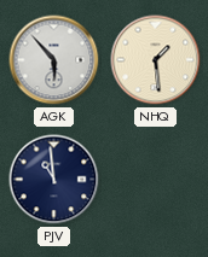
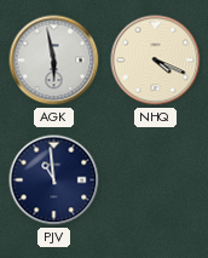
AGK: 5:53 -> 5:58 (54, 61)
NHQ: 1:29 -> 4:19 (156, 61)
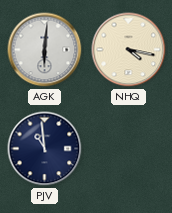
AGK: 5:58 -> 6:01 (45, 50)
NHQ: 4:19 -> 4:17 (129, 50)
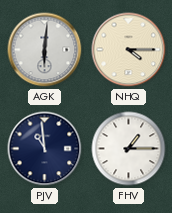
NHQ: 4:17 -> 4:15 (129, 50)
FHV: none -> 1:15 (129, 149)
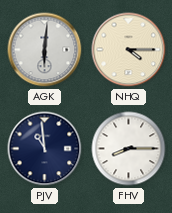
FHV: 1:15 -> 8:15 (129, 149)
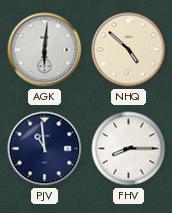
NHQ: 4:15 -> 4:52 (129, 50)
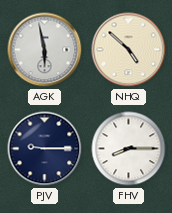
AGK: 6:01 -> 5:58 (45, 50)
PJV: 10:59 -> 9:15 (45, 149)
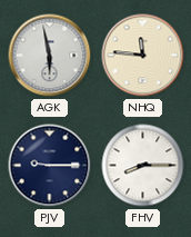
NHQ: 4:52 -> 11:46 (143, 56)
